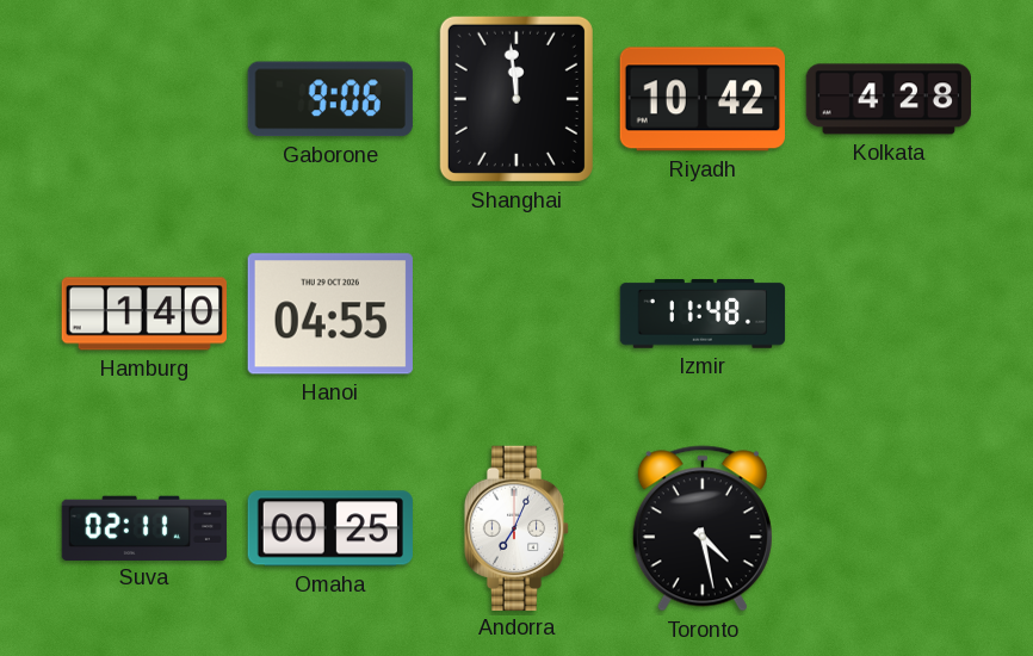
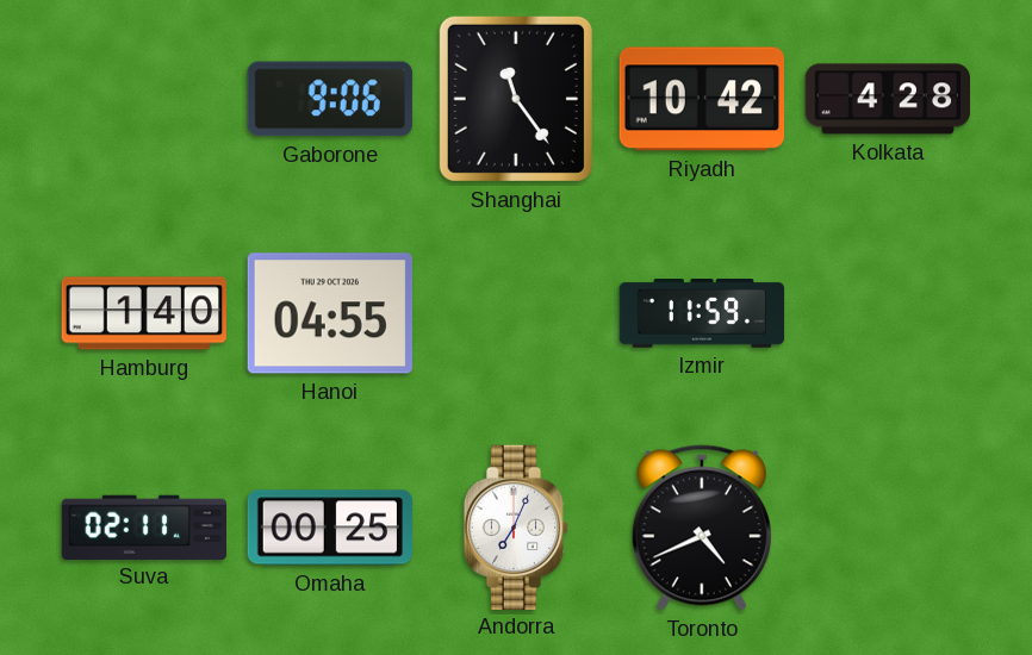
Shanghai: 11:59 -> 11:24 (516, 99)
Izmir: 11:48 -> 11:59 (702, 314)
Toronto: 4:28 -> 4:41 (702, 528)
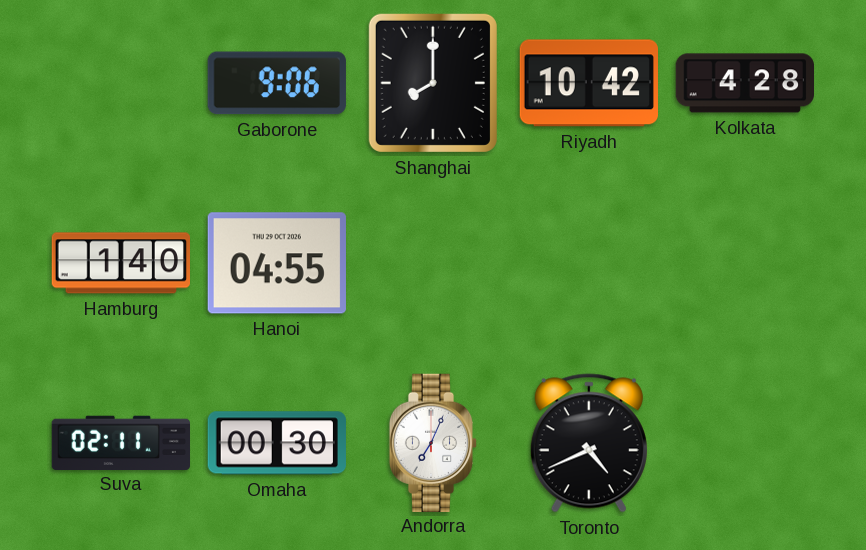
Shanghai: 11:24 -> 8:00 (433, 83)
Izmir: 11:59 -> none (702, 314)
Omaha: 00:25 -> 00:30 (277, 443)
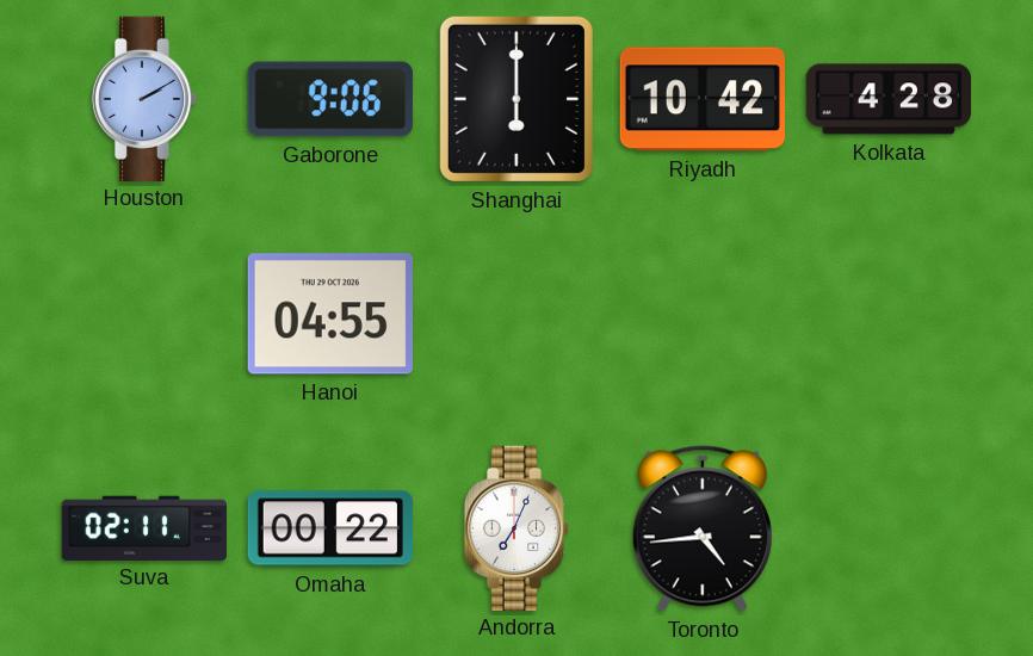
Houston: none -> 2:10 (144, 98)
Shanghai: 8:00 -> 6:00 (516, 99)
Hamburg: 1:40 -> none (120, 263)
Omaha: 00:30 -> 00:22 (330, 528)
Toronto: 4:41 -> 4:44 (703, 528)
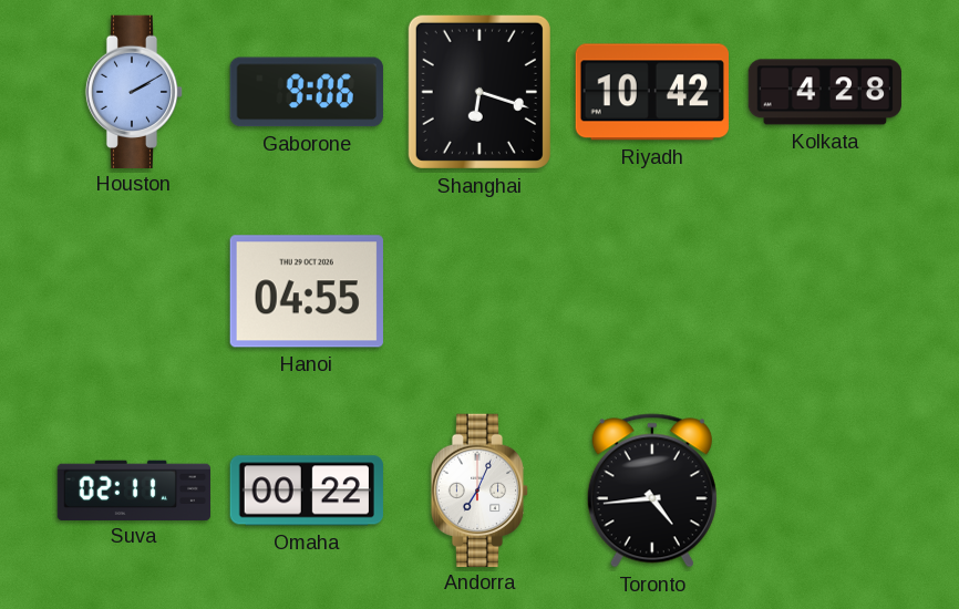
Shanghai: 6:00 -> 6:18 (479, 92)
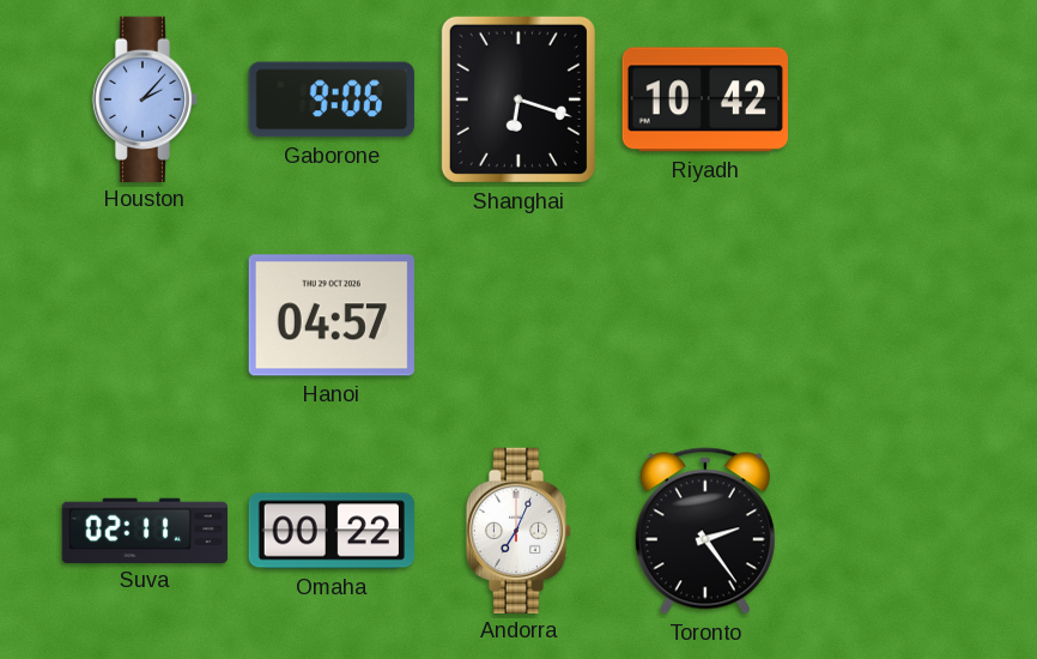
Houston: 2:10 -> 2:07 (145, 98)
Kolkata: 4:28 -> none (824, 92)
Hanoi: 04:55 -> 04:57 (332, 315)
Toronto: 4:44 -> 2:24 (705, 531)
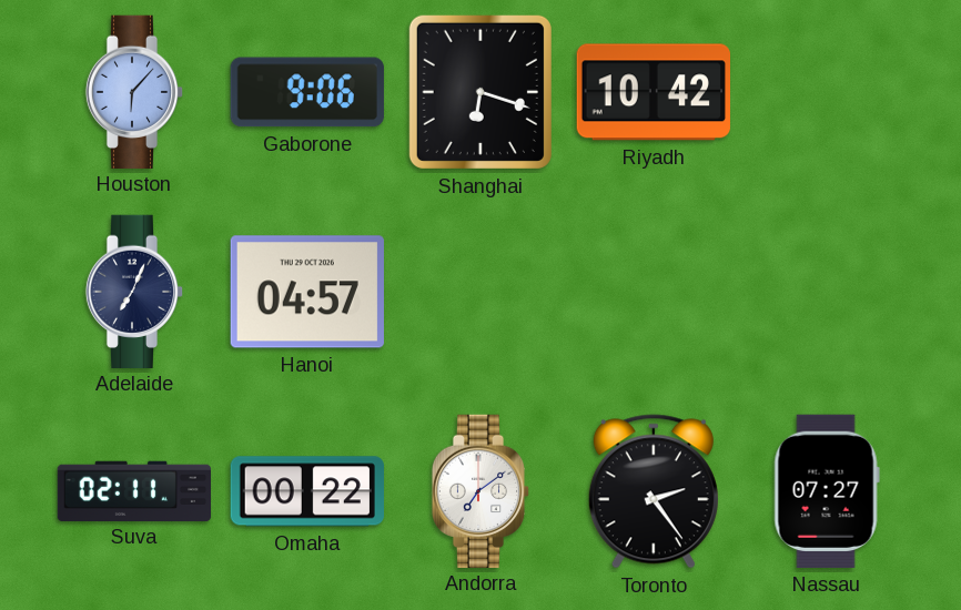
Houston: 2:07 -> 6:07 (134, 91)
Adelaide: none -> 7:04 (134, 291)
Andorra: 7:04 -> 7:09 (480, 490)
Nassau: none -> 07:27 (827, 491)
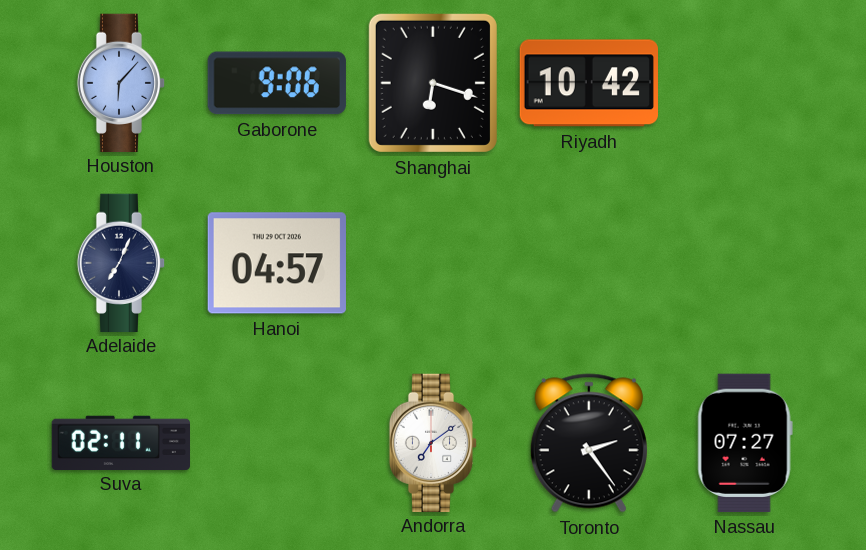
Omaha: 00:22 -> none (307, 491)
